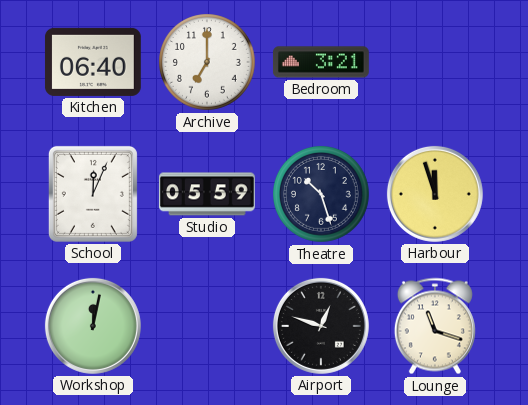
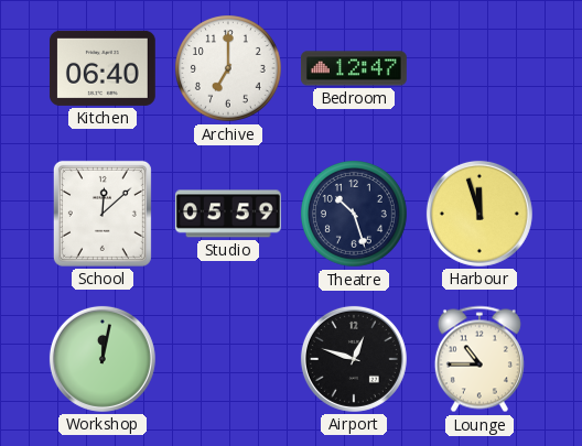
Bedroom: 3:21 -> 12:47 (354, 68)
School: 12:04 -> 12:08 (103, 214)
Lounge: 11:18 -> 10:45 (479, 359)
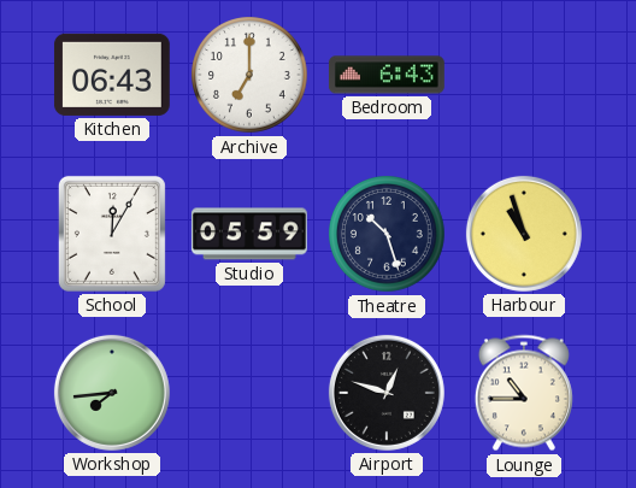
Kitchen: 06:40 -> 06:43 (112, 75)
Bedroom: 12:47 -> 6:43 (387, 75)
School: 12:08 -> 12:05 (112, 234)
Harbour: 11:57 -> 10:57 (524, 234)
Workshop: 12:02 -> 7:44 (112, 393)
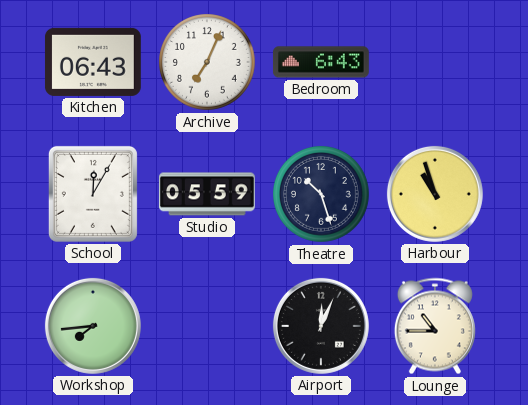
Archive: 7:00 -> 7:04 (208, 63)
Airport: 12:48 -> 12:04 (321, 326)
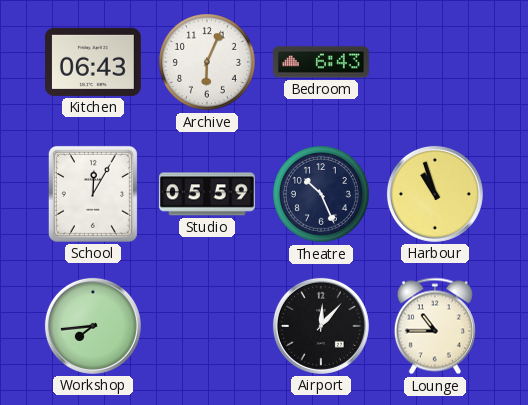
Archive: 7:04 -> 6:04 (208, 63)
Theatre: 10:27 -> 10:26 (322, 195)
Airport: 12:04 -> 12:07 (321, 326)
